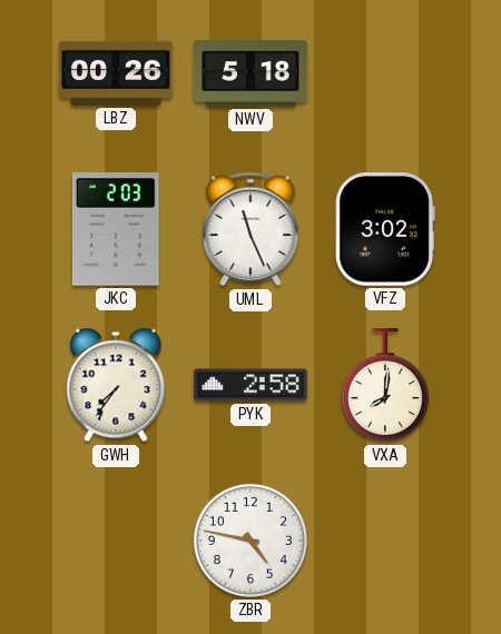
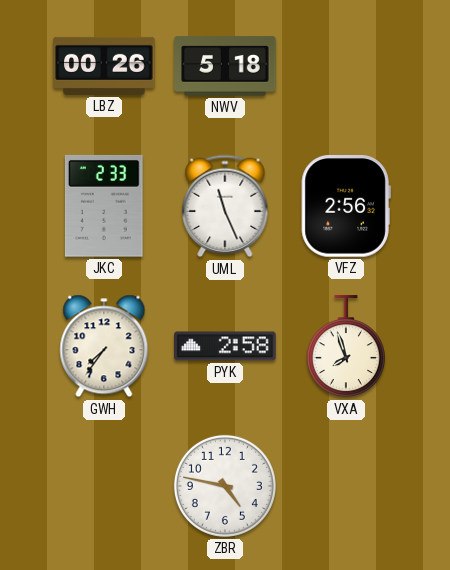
JKC: 2:03 -> 2:33 (104, 206)
VFZ: 3:02 -> 2:56 (346, 206)
VXA: 8:01 -> 7:57 (346, 347)
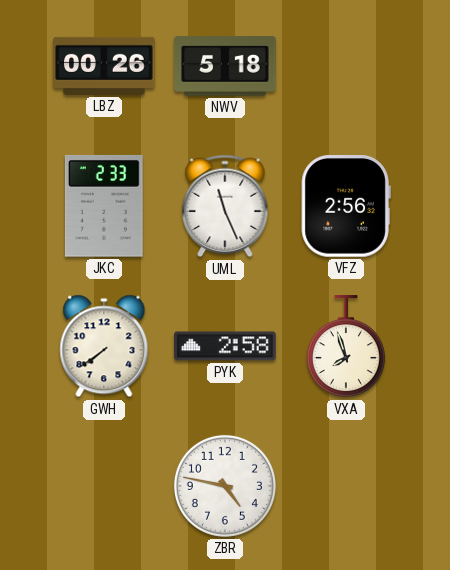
GWH: 7:36 -> 7:39 (104, 346)
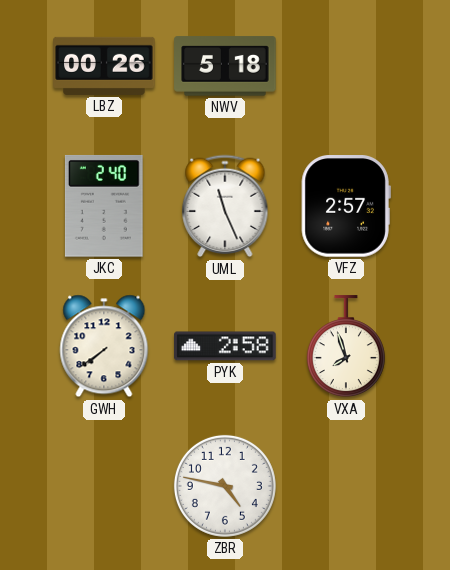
JKC: 2:33 -> 2:40 (104, 206)
VFZ: 2:56 -> 2:57 (346, 206)
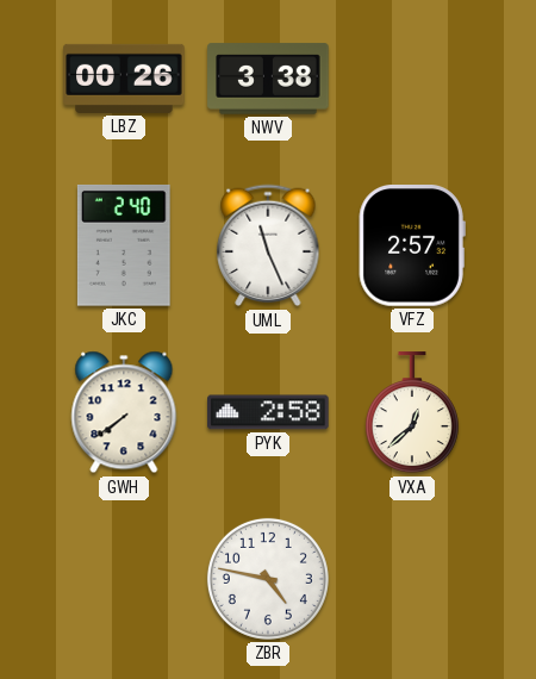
NWV: 5:18 -> 3:38 (268, 79)
VXA: 7:57 -> 12:38 (412, 413)
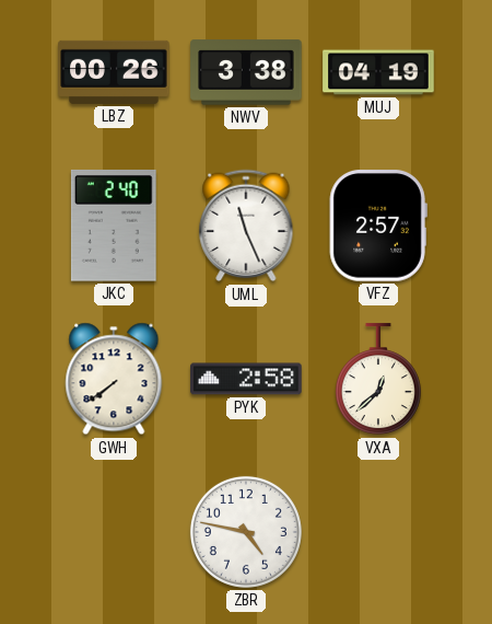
MUJ: none -> 04:19 (378, 72)
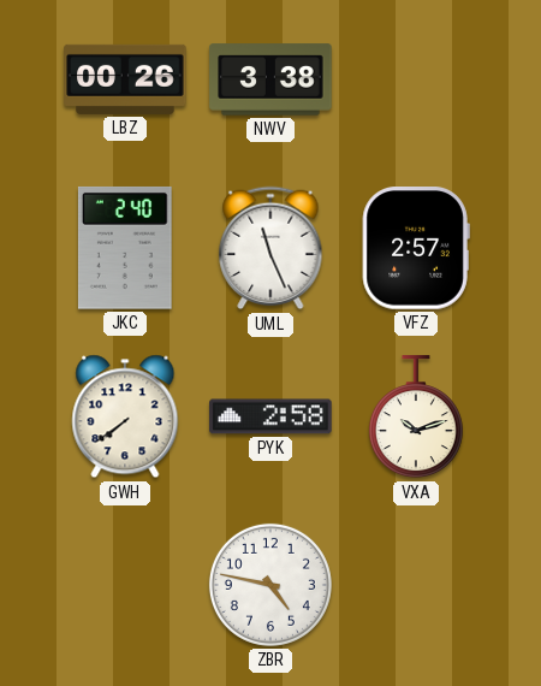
MUJ: 04:19 -> none (378, 72)
VXA: 12:38 -> 10:12 (416, 418)
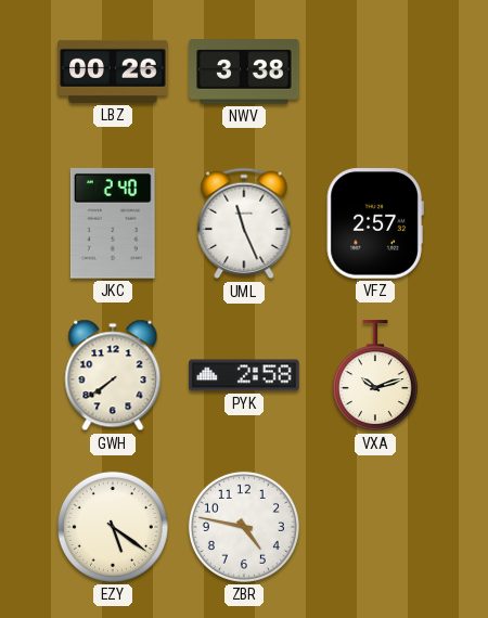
EZY: none -> 5:21 (113, 527)
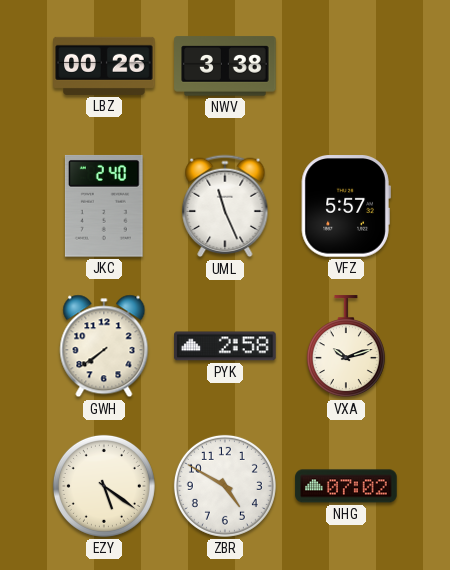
VFZ: 2:57 -> 5:57 (346, 206)
ZBR: 4:47 -> 4:50 (225, 486)
NHG: none -> 07:02 (346, 486)
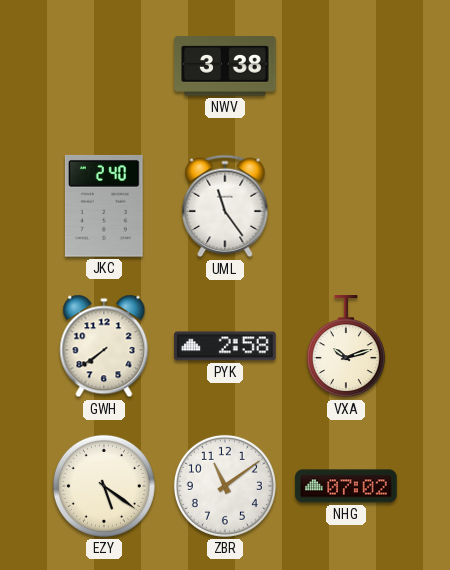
LBZ: 00:26 -> none (104, 66)
UML: 11:26 -> 11:24 (225, 206)
VFZ: 5:57 -> none (346, 206)
ZBR: 4:50 -> 11:09 (225, 486)
